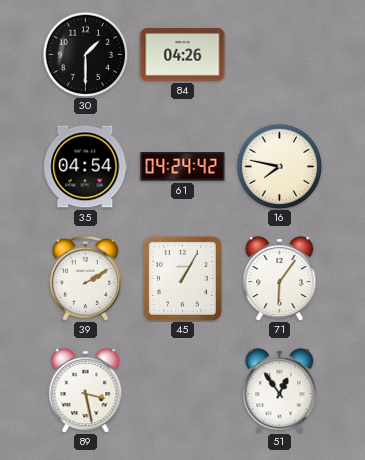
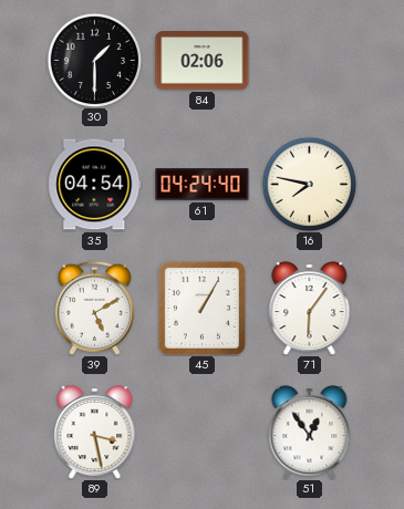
84: 04:26 -> 02:06 (203, 61)
61: 04:24:42 -> 04:24:40 (203, 185)
39: 2:10 -> 5:10 (94, 308)
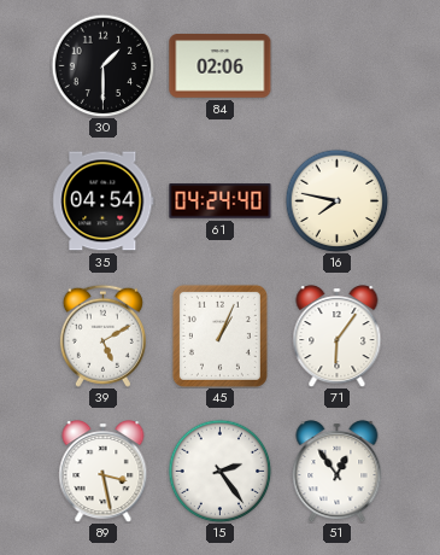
45: 1:05 -> 1:04 (219, 335)
15: none -> 2:24 (219, 471)
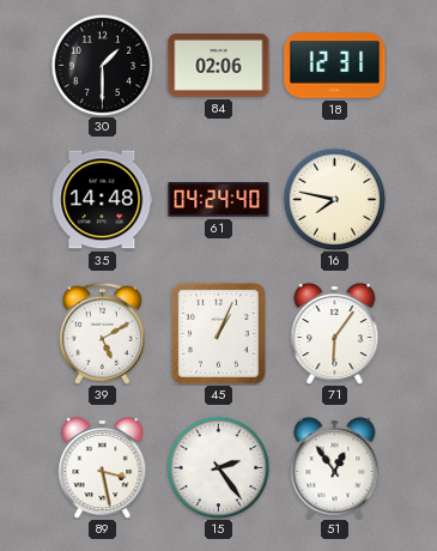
18: none -> 12:31 (335, 66)
35: 04:54 -> 14:48 (103, 200)
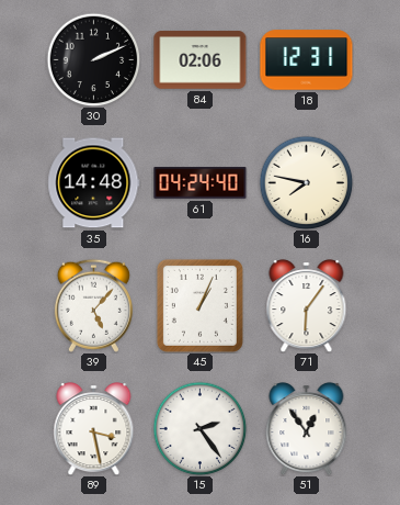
30: 1:30 -> 2:11 (93, 59)
39: 5:10 -> 5:07 (93, 305)
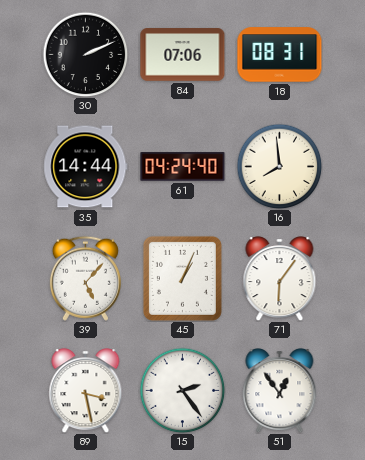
84: 02:06 -> 07:06 (183, 55)
18: 12:31 -> 08:31 (280, 55)
35: 14:48 -> 14:44 (86, 167)
16: 7:47 -> 7:59 (279, 166)
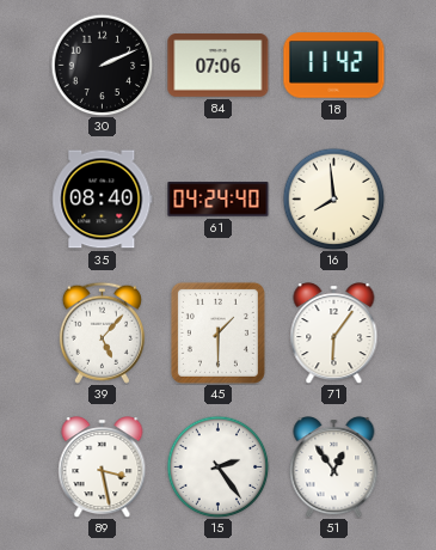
18: 08:31 -> 11:42 (334, 66)
35: 14:44 -> 08:40 (103, 200)
45: 1:04 -> 1:30 (217, 332)
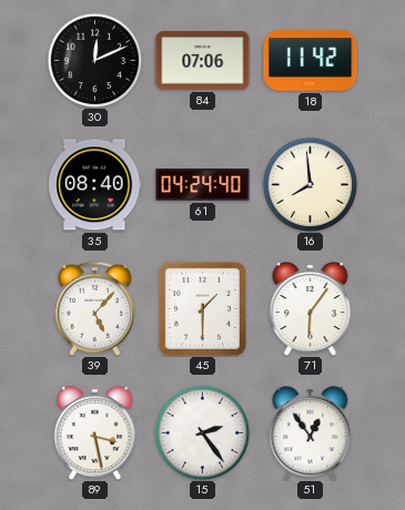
30: 2:11 -> 12:11 (94, 60)
